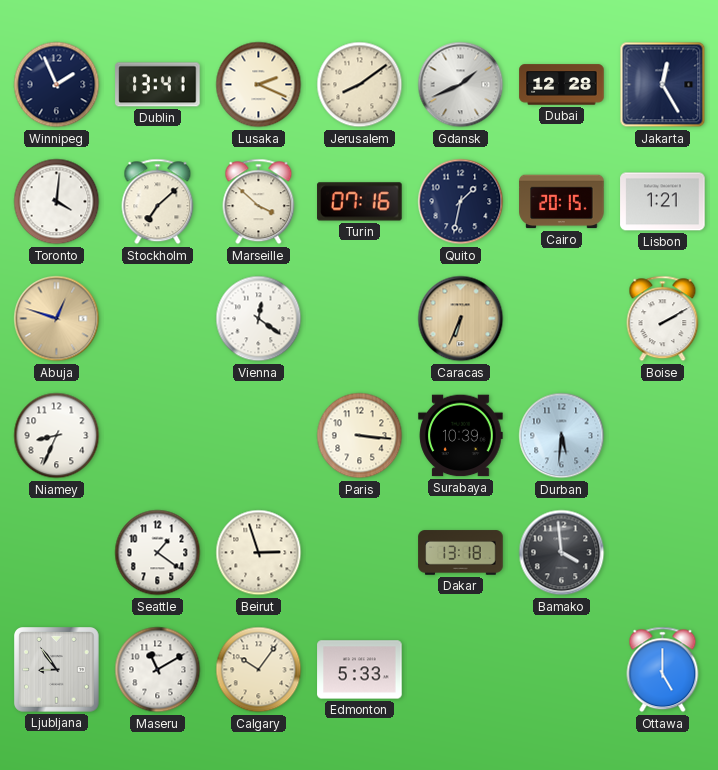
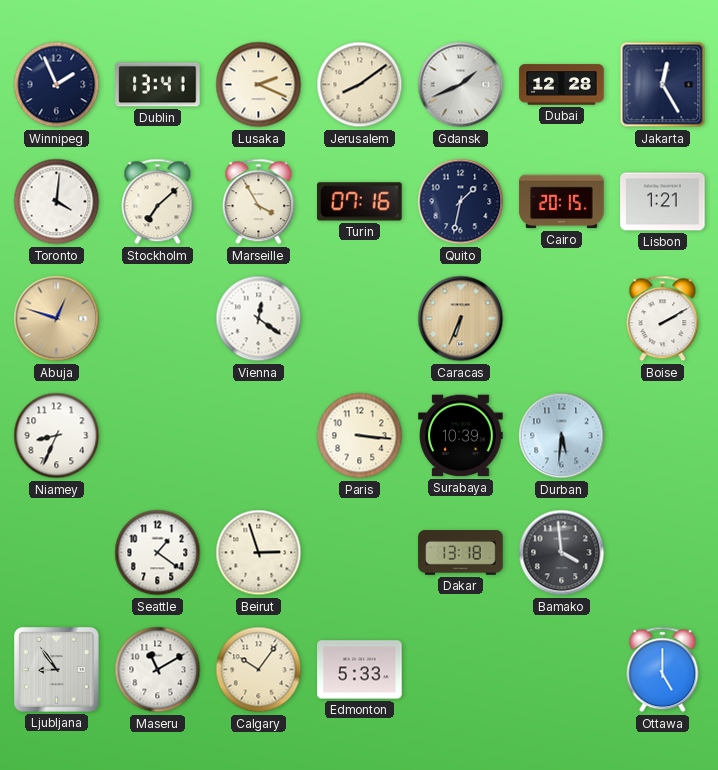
Marseille: 3:52 -> 3:55 (259, 202)
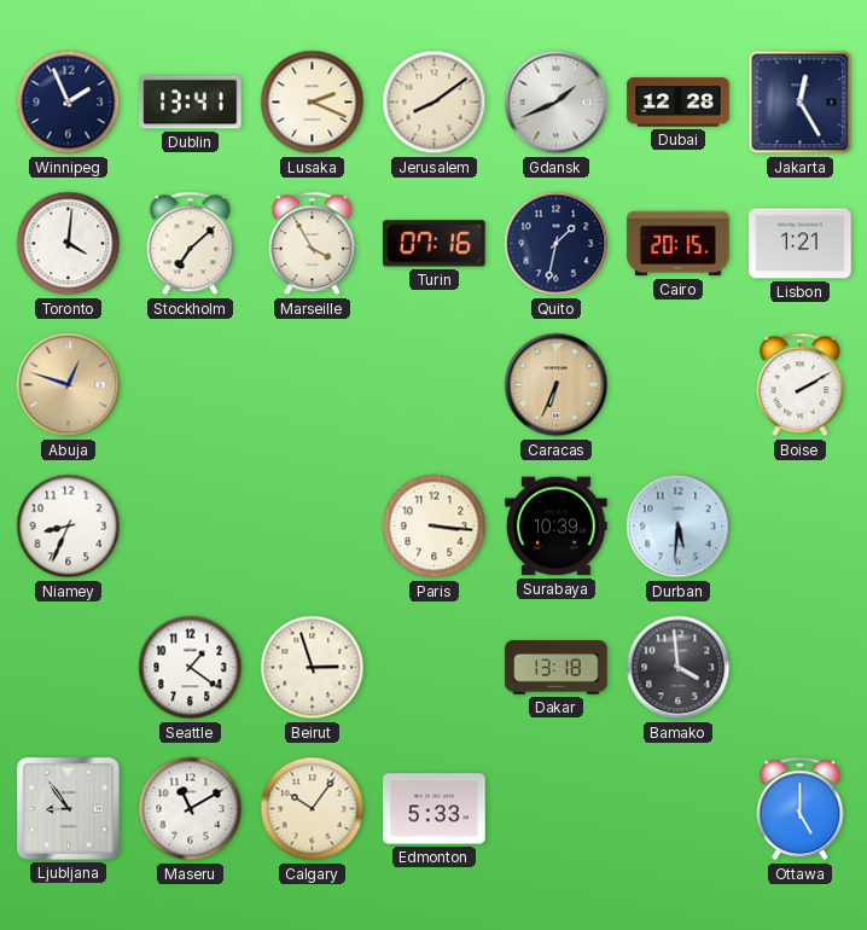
Vienna: 12:21 -> none (259, 319)
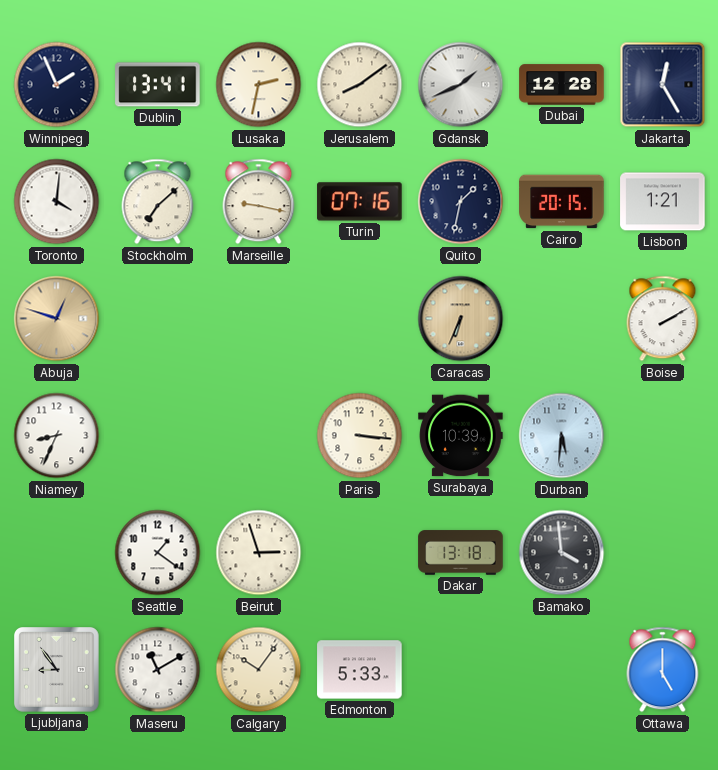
Lusaka: 2:19 -> 2:32 (259, 85)
Marseille: 3:55 -> 9:17 (259, 202)
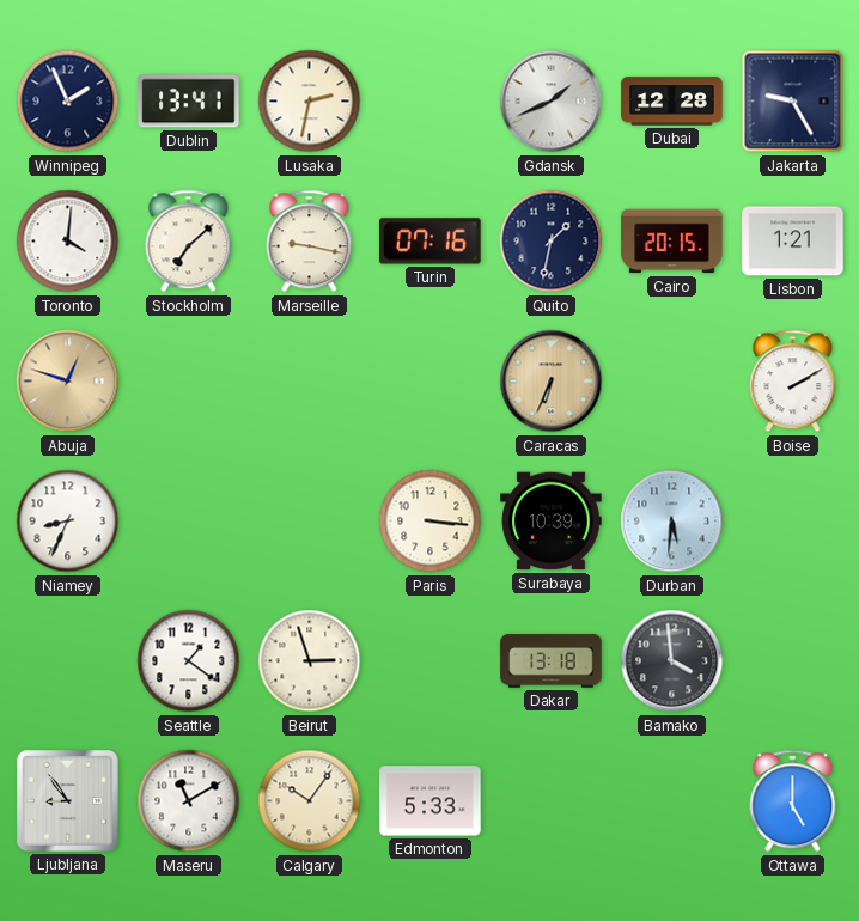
Jerusalem: 8:09 -> none (360, 85)
Jakarta: 12:25 -> 9:25 (793, 102)
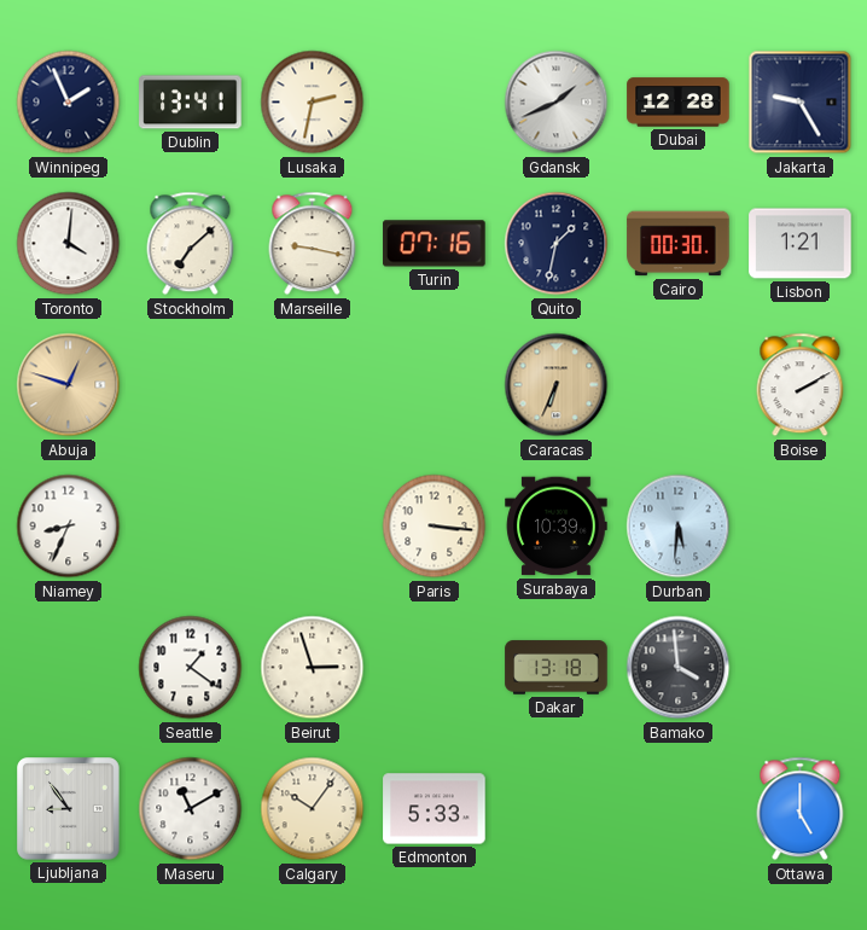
Cairo: 20:15 -> 00:30 (679, 244)
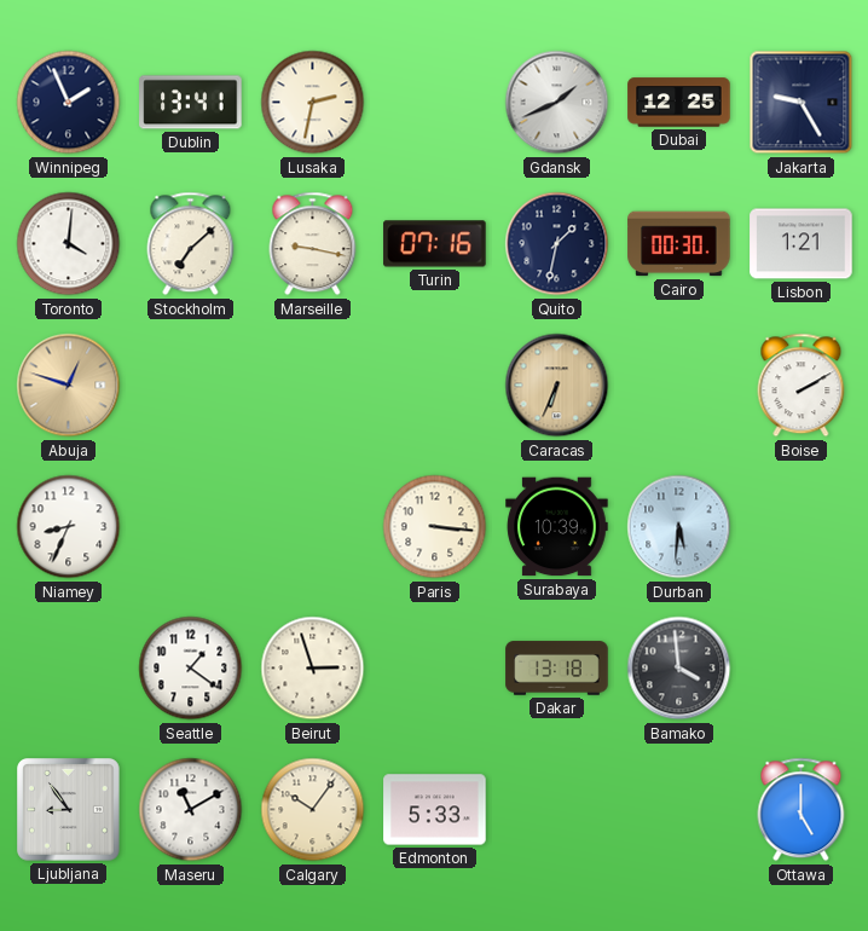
Dubai: 12:28 -> 12:25 (679, 103)
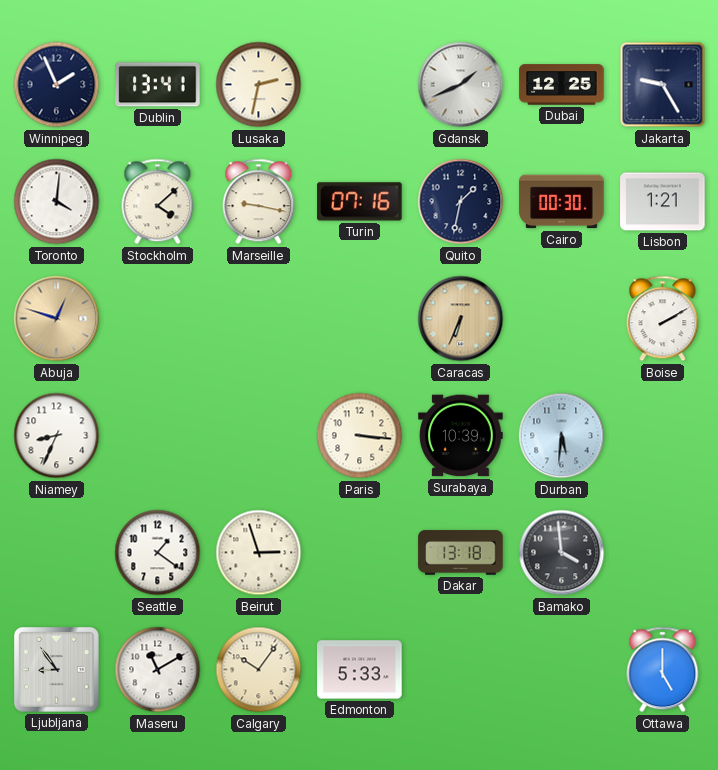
Stockholm: 7:08 -> 4:08 (158, 202)
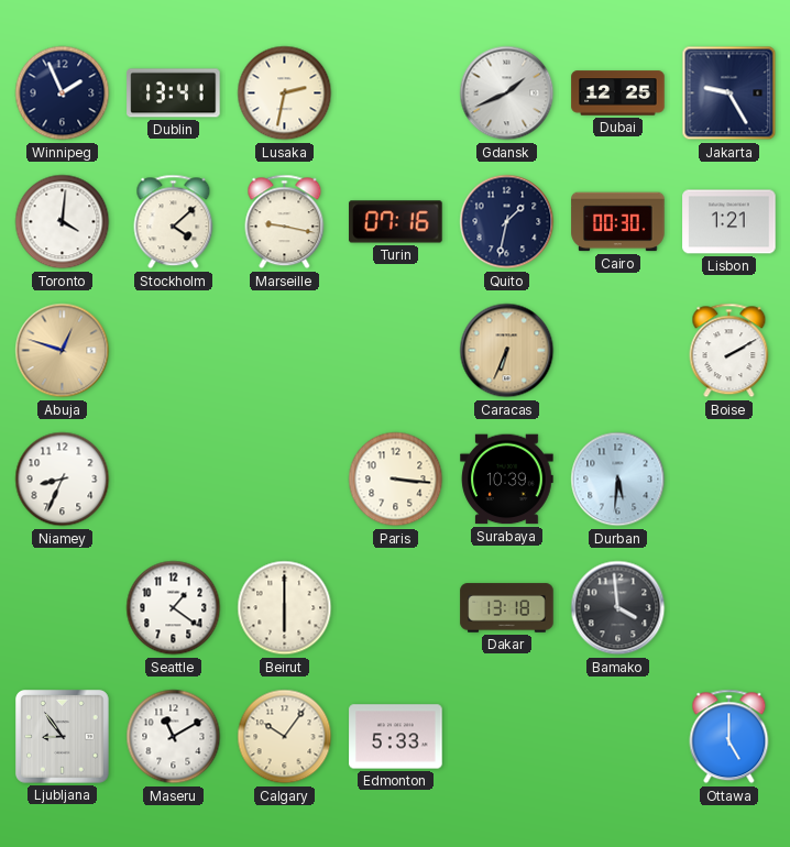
Beirut: 2:57 -> 6:00 (285, 608)
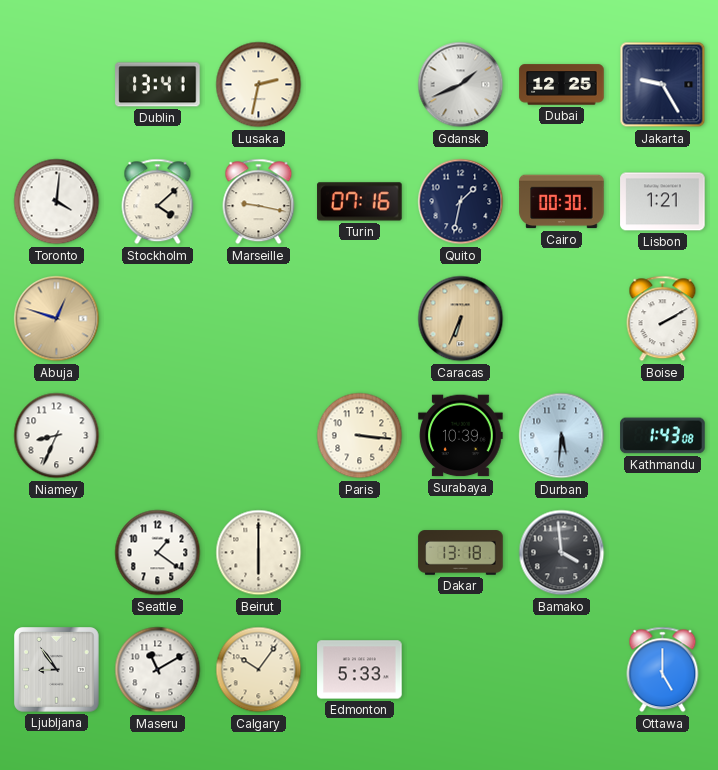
Winnipeg: 1:56 -> none (63, 94)
Kathmandu: none -> 1:43 (663, 436)
